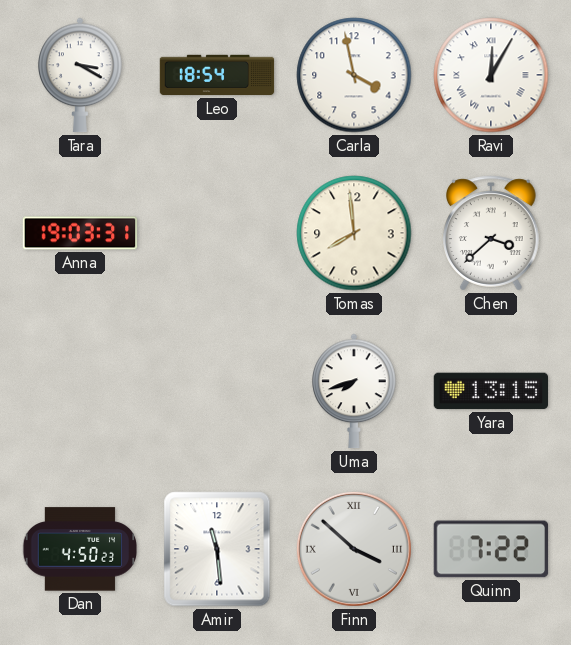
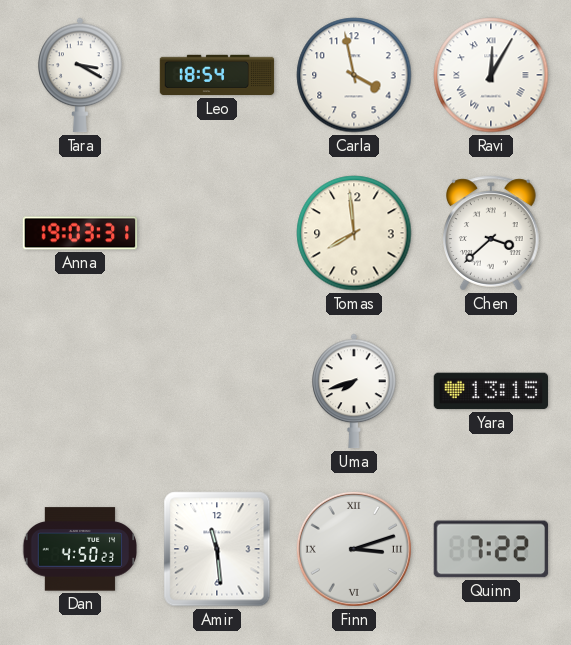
Finn: 3:52 -> 3:12 (354, 549)
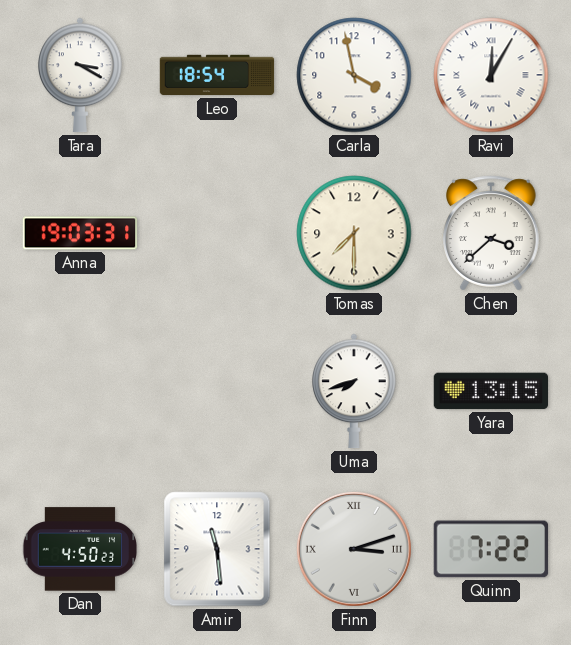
Tomas: 7:59 -> 7:30 (354, 233)
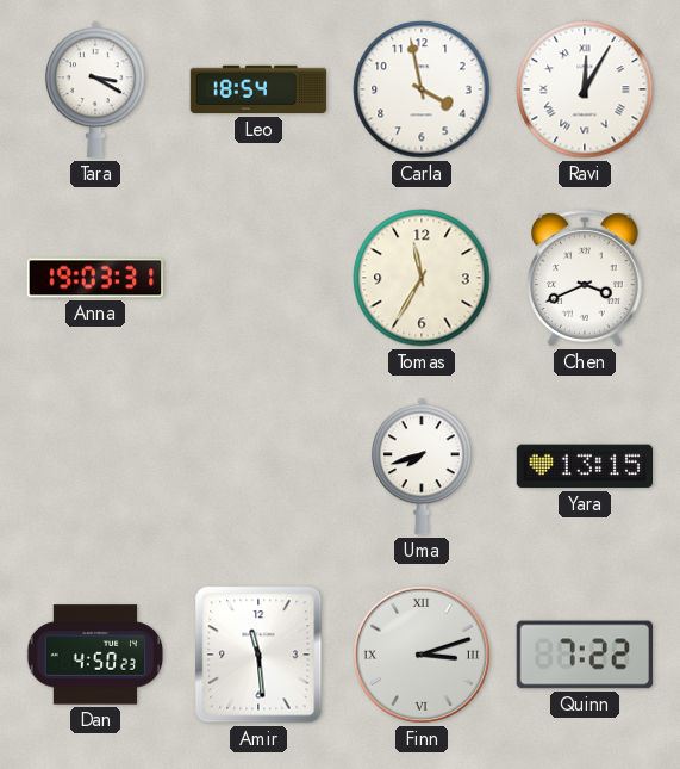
Tomas: 7:30 -> 11:35 (422, 278)
Chen: 3:38 -> 3:41 (586, 278)
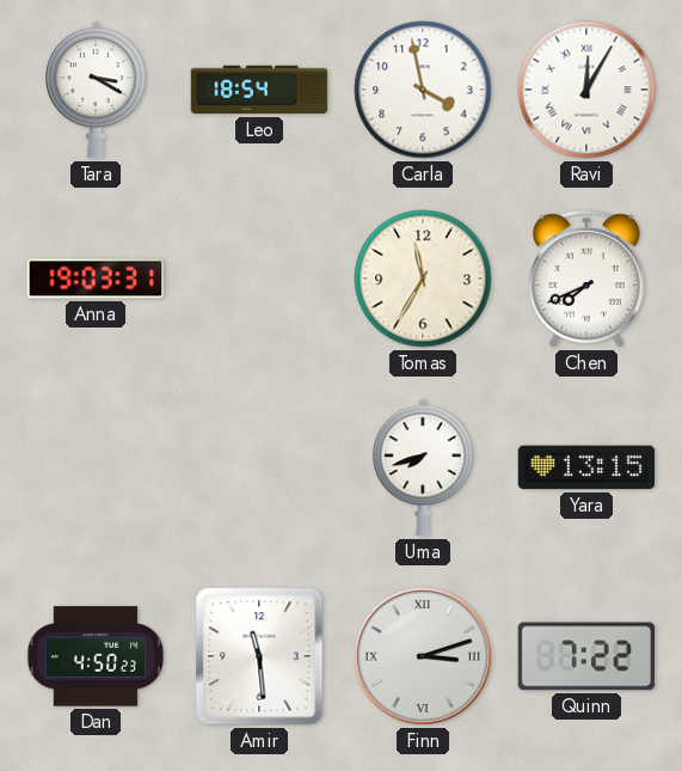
Chen: 3:41 -> 7:41 (588, 279)
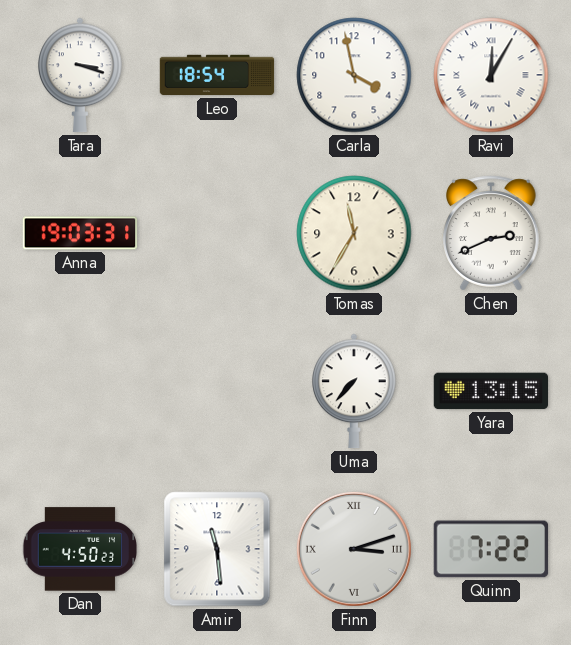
Tara: 3:20 -> 3:18 (81, 75)
Chen: 7:41 -> 2:41 (492, 233)
Uma: 7:42 -> 7:37 (355, 391)
